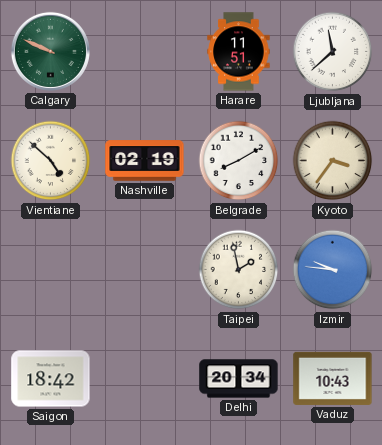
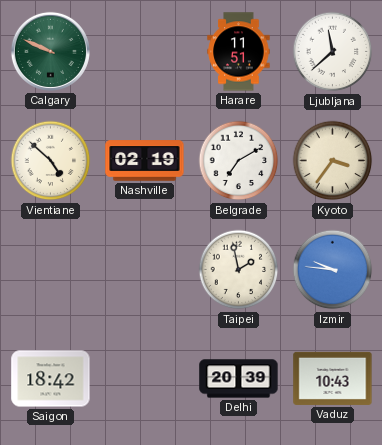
Belgrade: 8:10 -> 7:10 (239, 161)
Delhi: 20:34 -> 20:39 (239, 379)
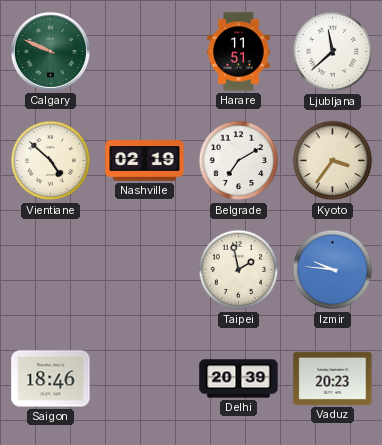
Saigon: 18:42 -> 18:46 (51, 379)
Vaduz: 10:43 -> 20:23 (333, 378)
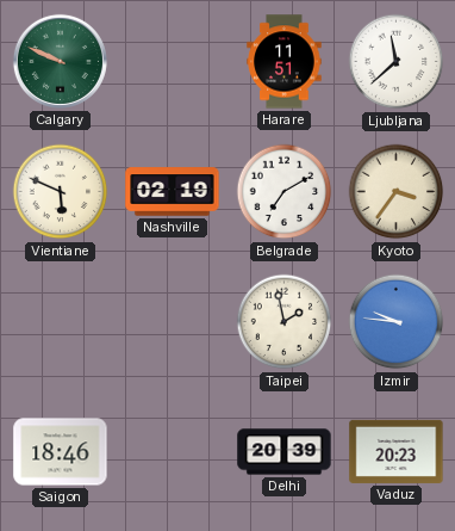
Vientiane: 4:52 -> 5:49 (61, 192)
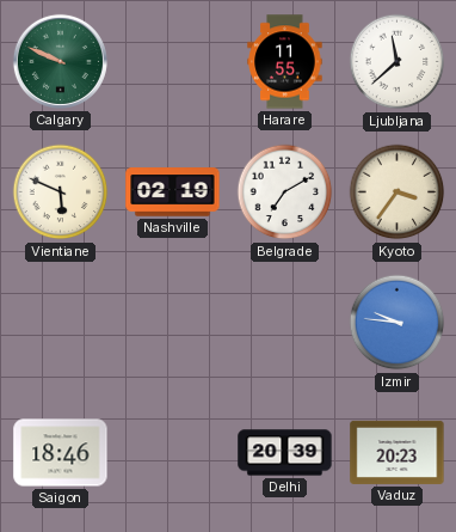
Harare: 11:51 -> 11:55 (285, 62)
Taipei: 1:58 -> none (285, 322)
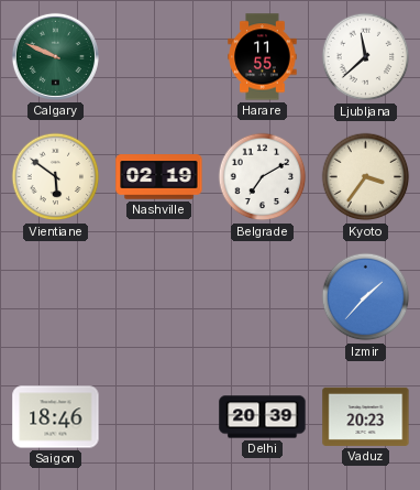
Vientiane: 5:49 -> 5:51 (56, 177)
Izmir: 9:46 -> 1:37 (366, 297)
